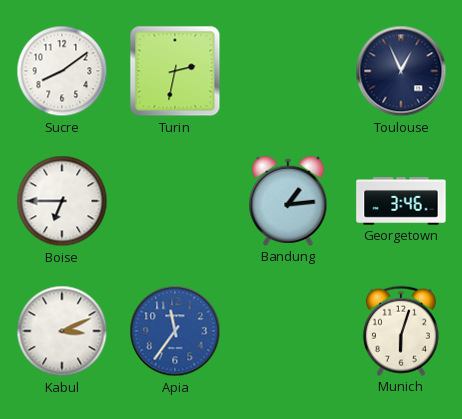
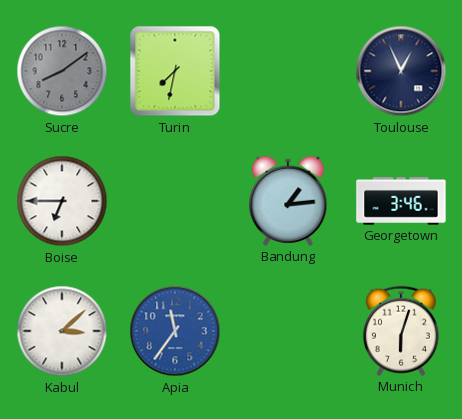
Sucre dial: white -> grey (62, 71)
Turin: 2:32 -> 7:32 (175, 71)
Kabul: 3:11 -> 3:08 (62, 331)
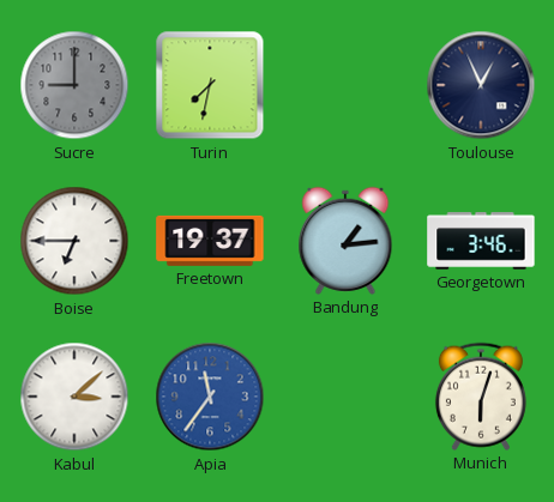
Sucre: 8:09 -> 9:00 (74, 85)
Freetown: none -> 19:37 (210, 241)
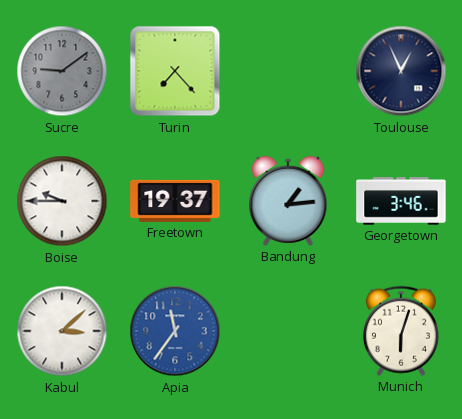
Sucre: 9:00 -> 9:09 (62, 71)
Turin: 7:32 -> 7:23 (175, 71)
Boise: 6:45 -> 9:45 (62, 201)
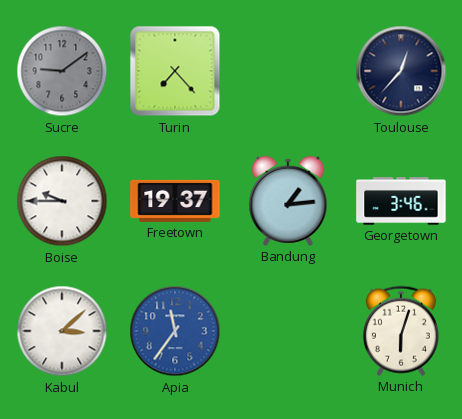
Toulouse: 12:56 -> 12:37 (401, 71)
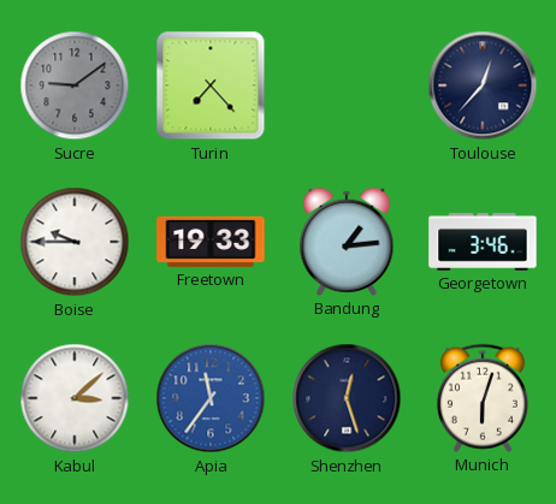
Freetown: 19:37 -> 19:33 (211, 242)
Shenzhen: none -> 12:27 (347, 398)
